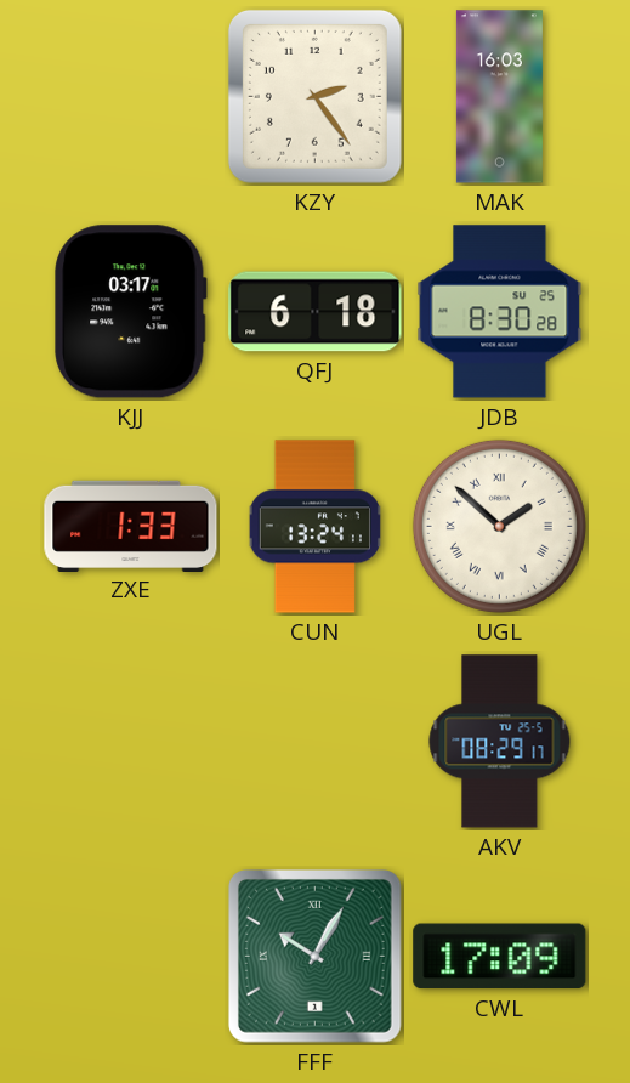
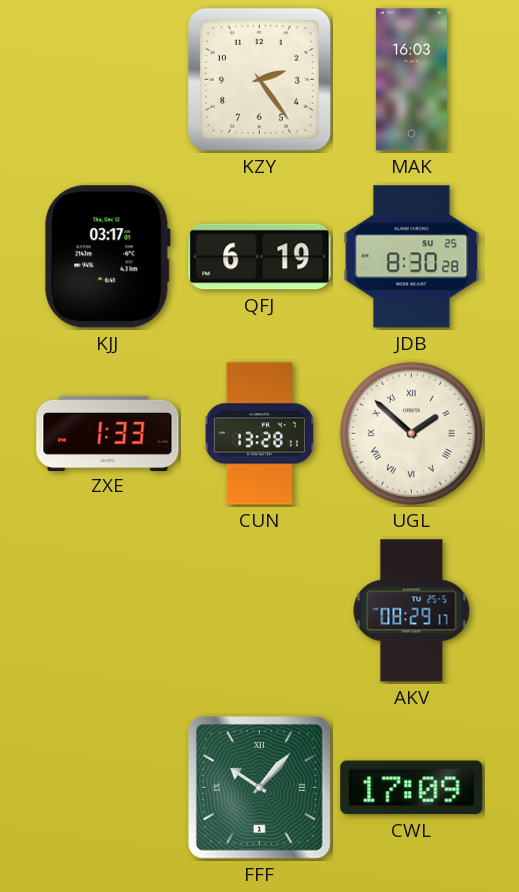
QFJ: 6:18 -> 6:19 (260, 257)
CUN: 13:24 -> 13:28 (259, 434)
FFF: 10:05 -> 10:07 (259, 787)
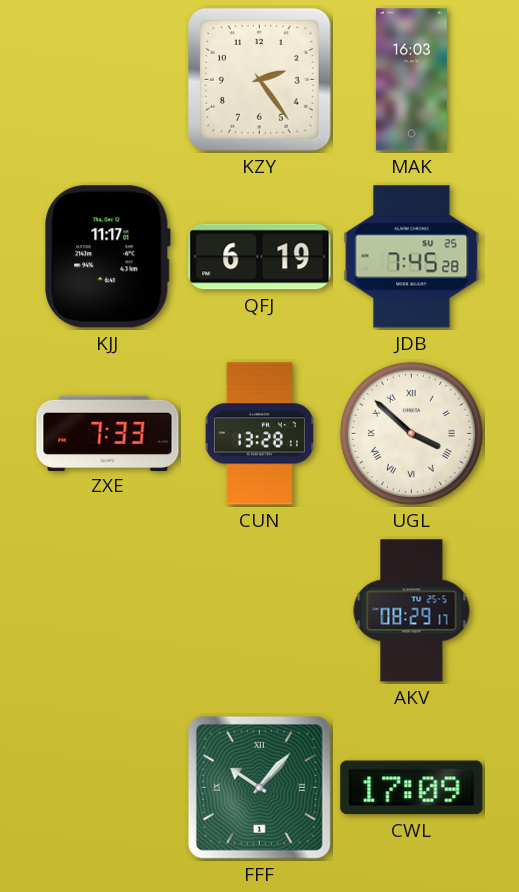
KJJ: 03:17 -> 11:17 (108, 257)
JDB: 8:30 -> 7:45 (412, 257)
ZXE: 1:33 -> 7:33 (108, 433)
UGL: 1:52 -> 3:52 (411, 433)
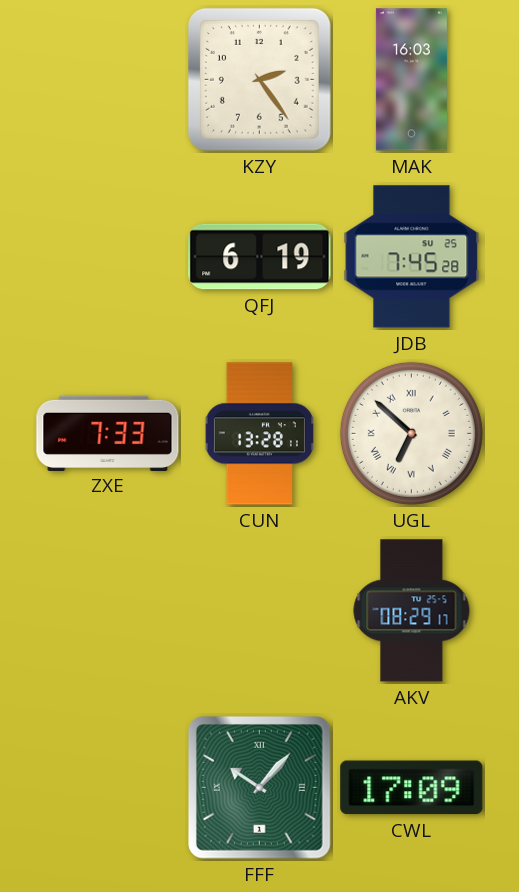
KJJ: 11:17 -> none (108, 257)
UGL: 3:52 -> 6:52 (411, 433)
